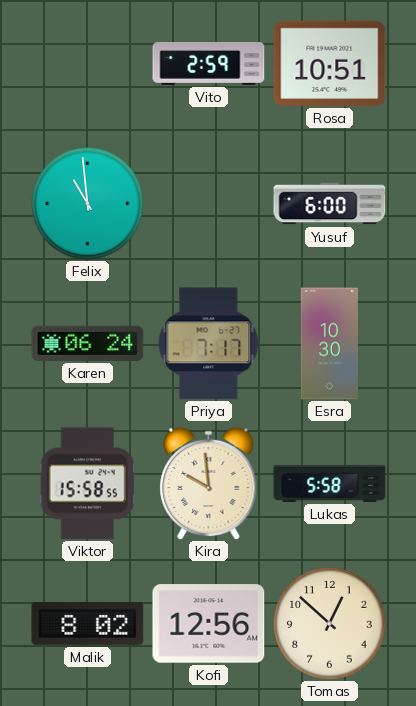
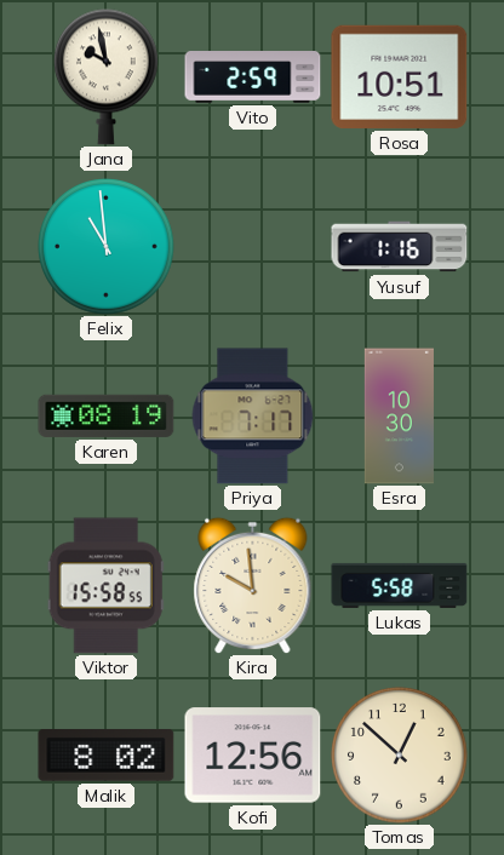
Jana: none -> 9:58 (107, 76)
Yusuf: 6:00 -> 1:16 (400, 247)
Karen: 06:24 -> 08:19 (107, 415)
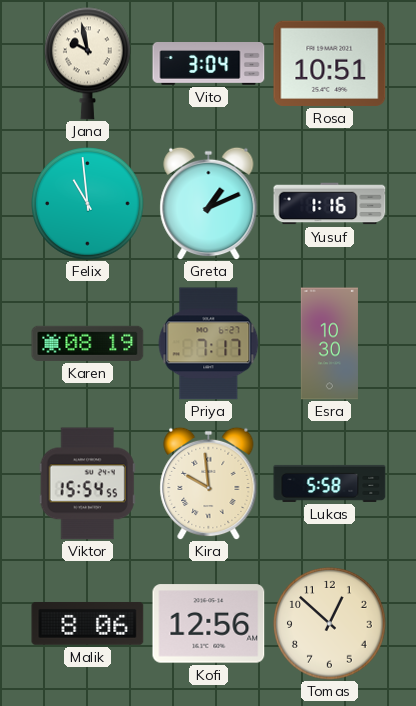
Vito: 2:59 -> 3:04 (209, 64)
Greta: none -> 1:11 (209, 203)
Viktor: 15:58 -> 15:54 (87, 484)
Malik: 8:02 -> 8:06 (88, 623)
